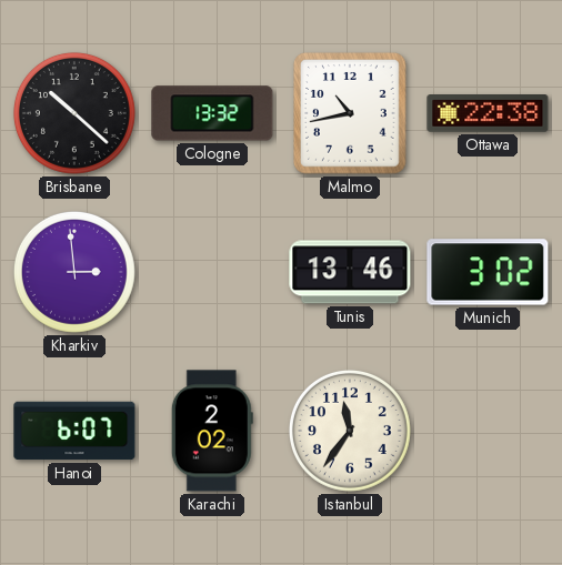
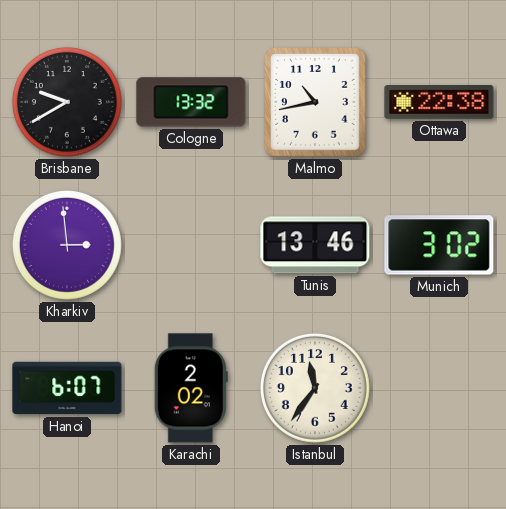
Brisbane: 10:22 -> 9:40 (67, 102)
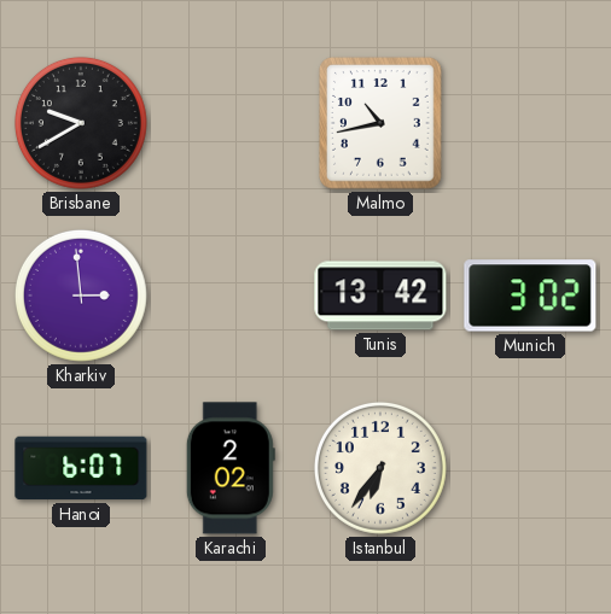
Cologne: 13:32 -> none (191, 102)
Ottawa: 22:38 -> none (439, 103)
Tunis: 13:46 -> 13:42 (380, 296)
Istanbul: 11:36 -> 6:36 (380, 468)
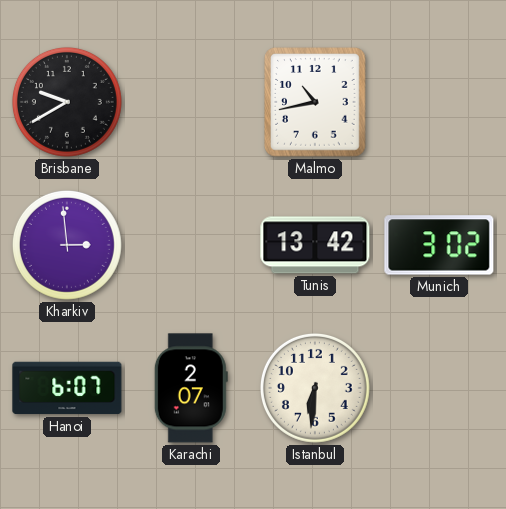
Karachi: 2:02 -> 2:07 (191, 388)
Istanbul: 6:36 -> 6:31 (315, 388)
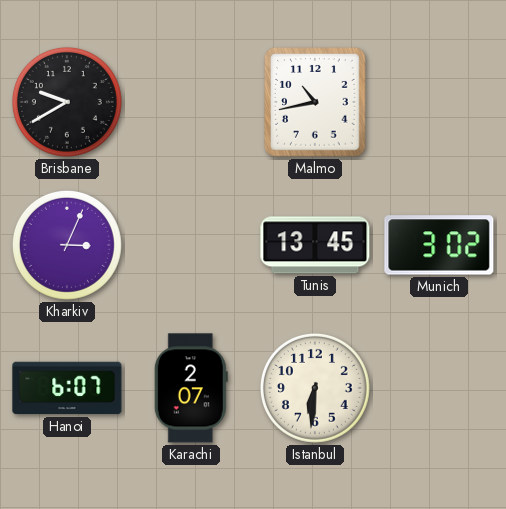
Kharkiv: 2:59 -> 3:04 (67, 245)
Tunis: 13:42 -> 13:45 (315, 245)
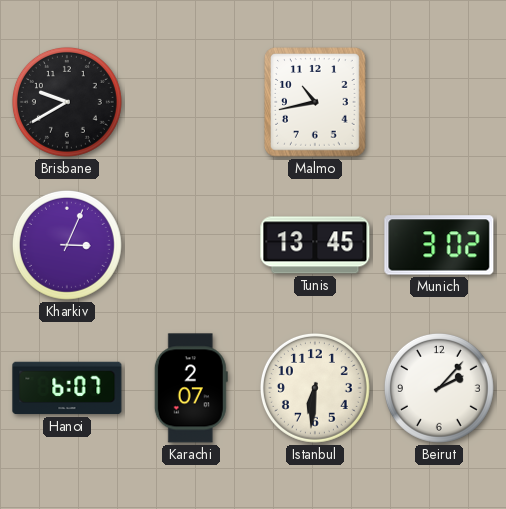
Beirut: none -> 2:07 (439, 388)
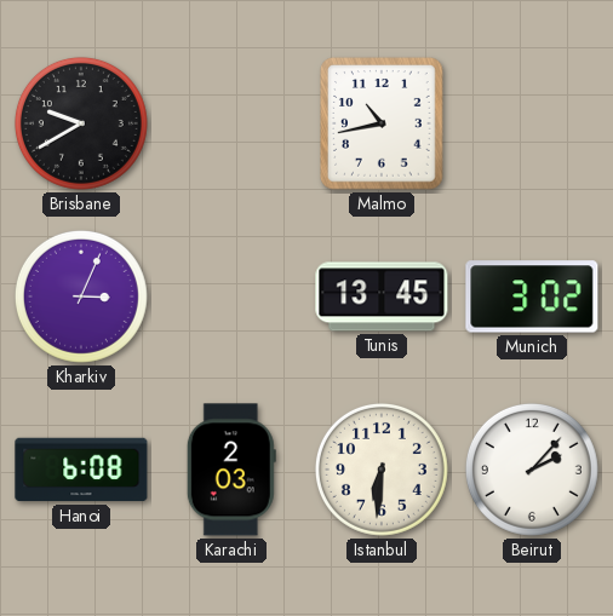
Hanoi: 6:07 -> 6:08 (81, 470)
Karachi: 2:07 -> 2:03 (231, 470)
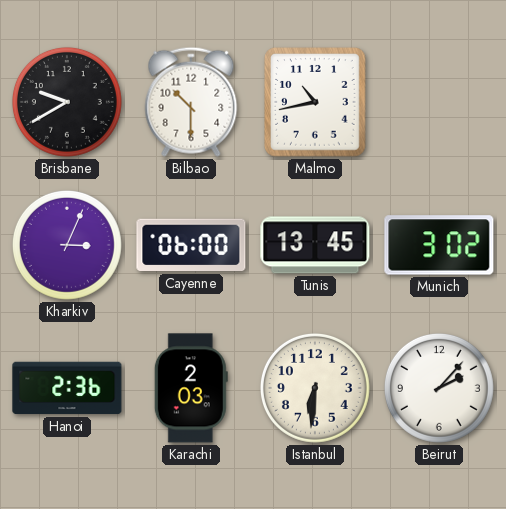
Bilbao: none -> 10:30 (191, 102)
Cayenne: none -> 06:00 (191, 245)
Hanoi: 6:08 -> 2:36 (67, 388)
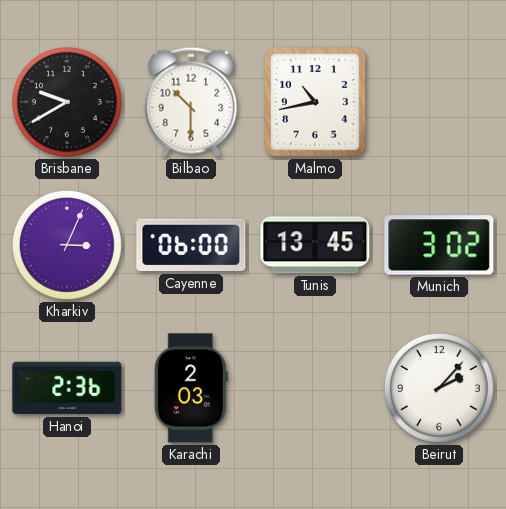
Istanbul: 6:31 -> none (315, 388)
